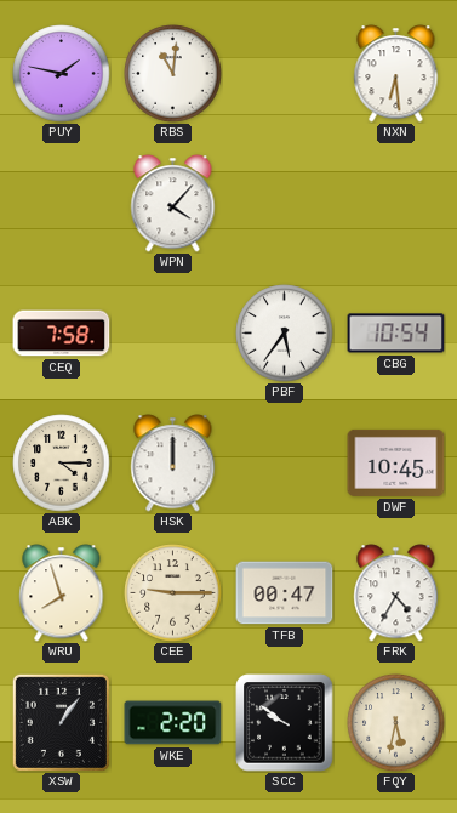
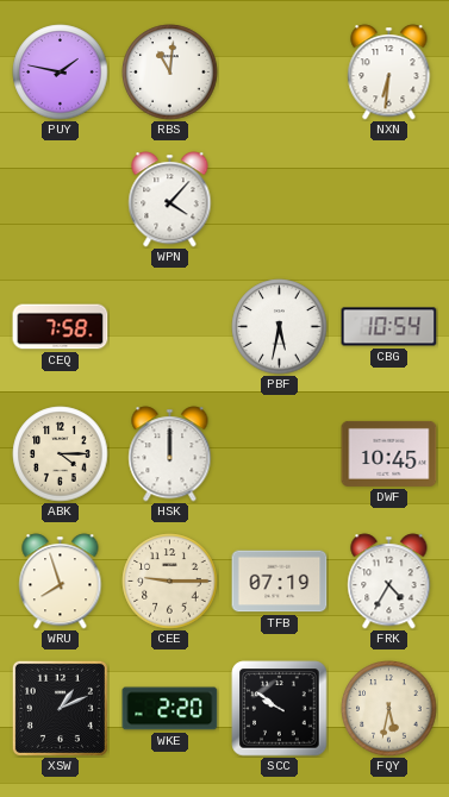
NXN: 6:29 -> 6:31 (389, 73)
PBF: 5:36 -> 5:32 (280, 327)
TFB: 00:47 -> 07:19 (280, 582)
XSW: 1:06 -> 1:11 (60, 708)
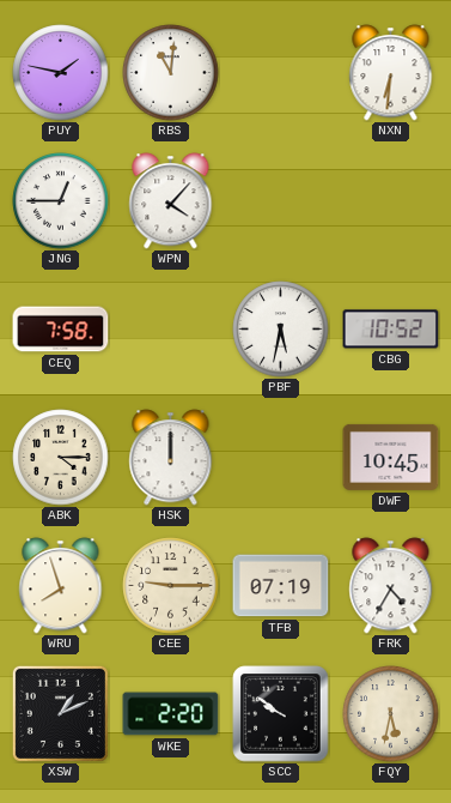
JNG: none -> 12:45 (61, 201)
CBG: 10:54 -> 10:52 (391, 330)
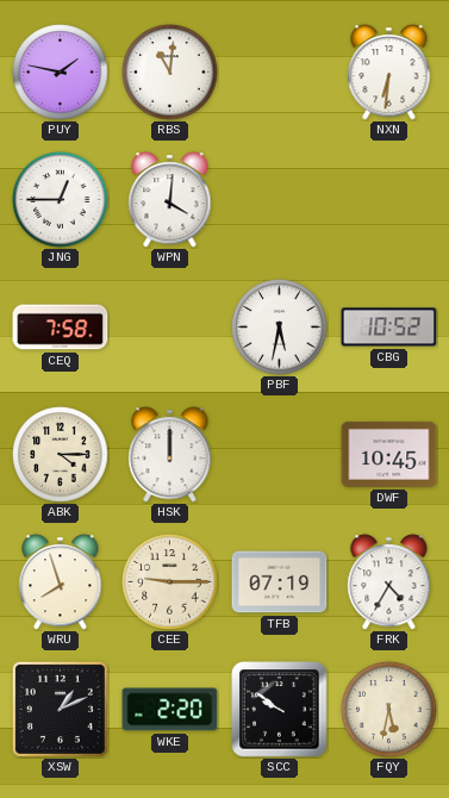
WPN: 4:07 -> 4:01 (170, 200)
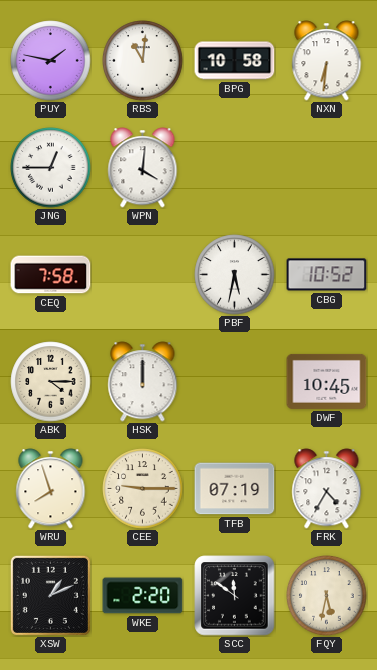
BPG: none -> 10:58 (235, 61)
SCC: 9:51 -> 11:51 (235, 596)
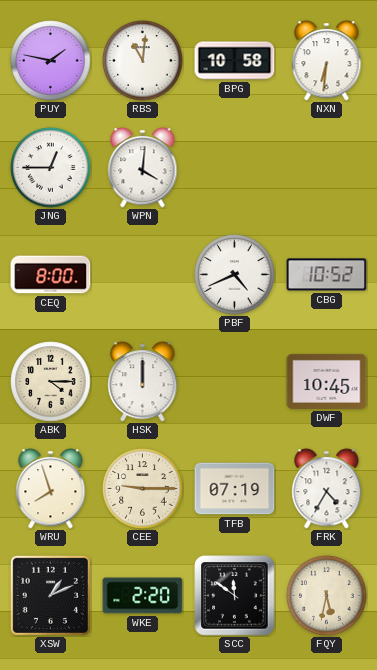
CEQ: 7:58 -> 8:00 (51, 275)
PBF: 5:32 -> 4:41 (235, 275)
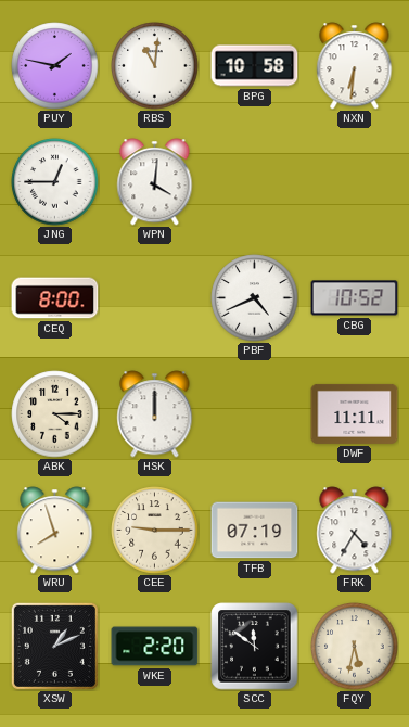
DWF: 10:45 -> 11:11 (355, 413)
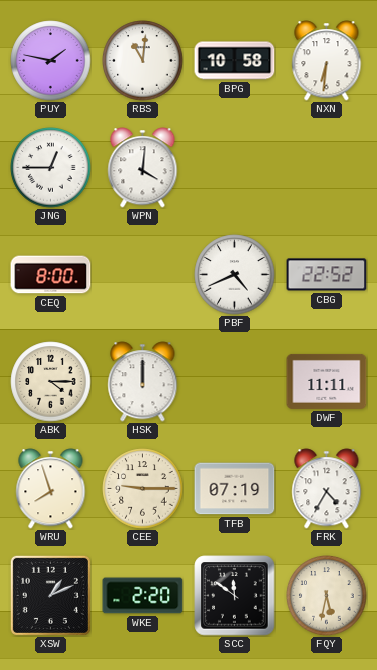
CBG: 10:52 -> 22:52 (327, 275)
